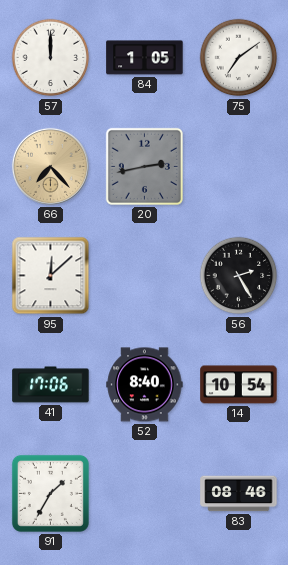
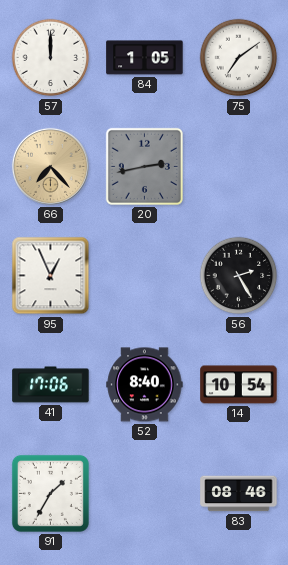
95: 12:08 -> 12:56 (51, 276)
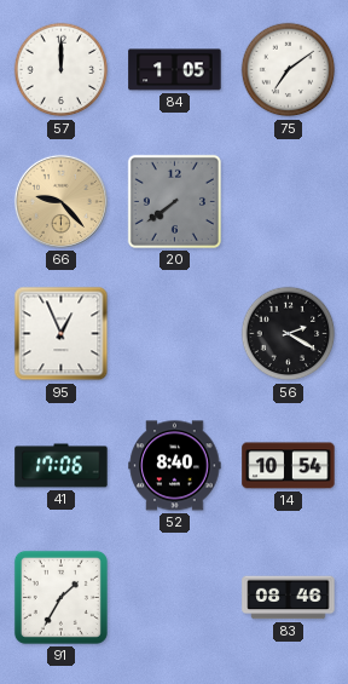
66: 7:23 -> 9:23 (60, 201)
20: 2:43 -> 7:39 (174, 201)
56: 2:25 -> 2:20 (289, 334)
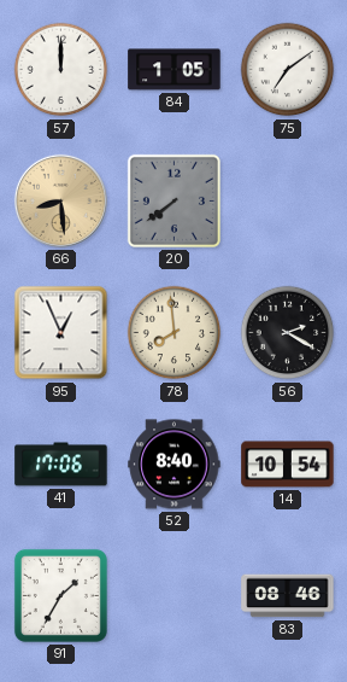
66: 9:23 -> 8:29 (60, 200)
78: none -> 7:59 (175, 333)
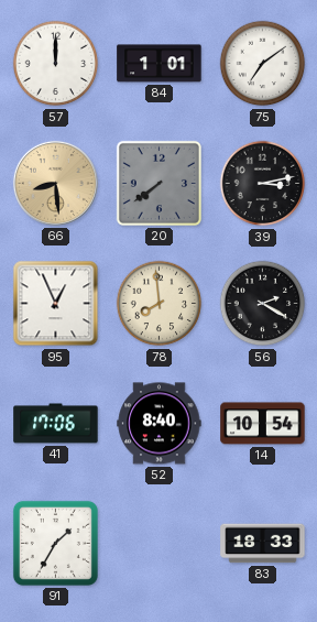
84: 1:05 -> 1:01 (160, 64)
39: none -> 3:13 (263, 184)
83: 08:46 -> 18:33 (263, 544)
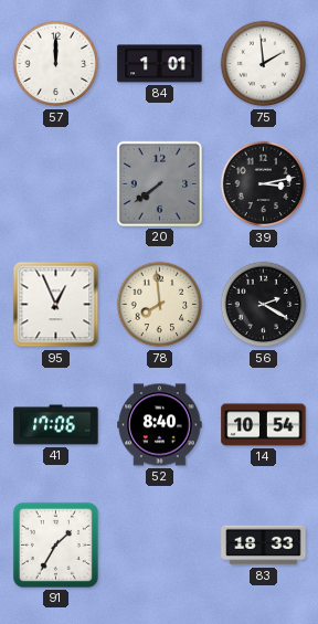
75: 7:09 -> 1:59 (264, 64)
66: 8:29 -> none (55, 183)
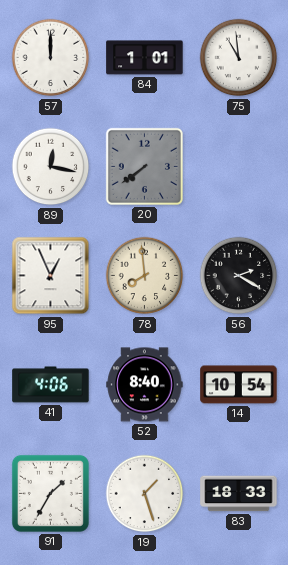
75: 1:59 -> 10:59 (239, 58)
89: none -> 12:17 (51, 167)
39: 3:13 -> none (264, 184)
41: 17:06 -> 4:06 (51, 385)
19: none -> 1:27 (145, 494)
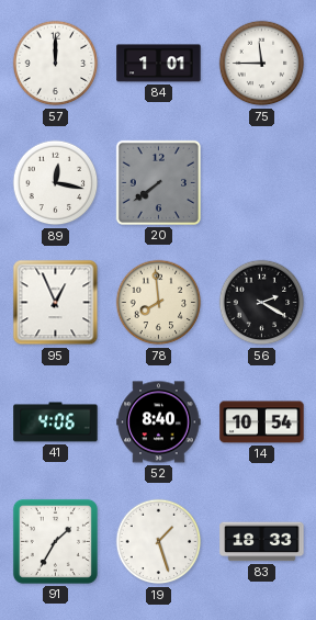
75: 10:59 -> 11:45 (262, 64)
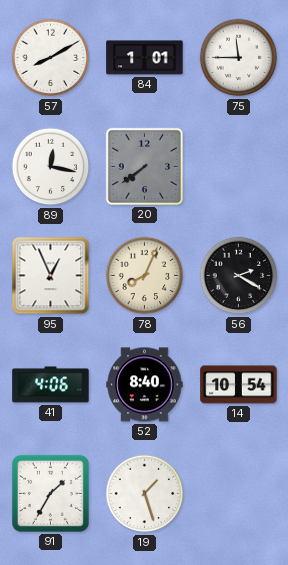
57: 12:00 -> 8:10 (51, 58)
78: 7:59 -> 8:04 (145, 276)
83: 18:33 -> none (262, 542)
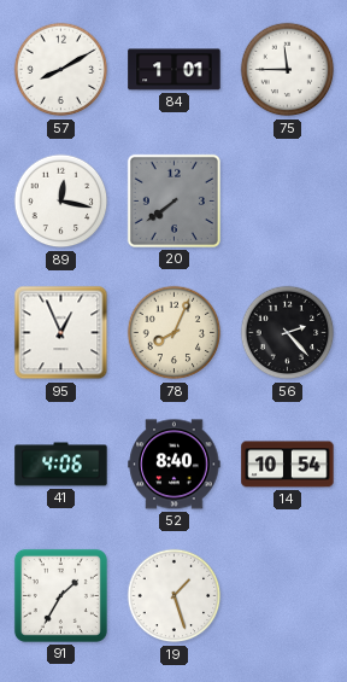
56: 2:20 -> 2:23 (288, 333)
